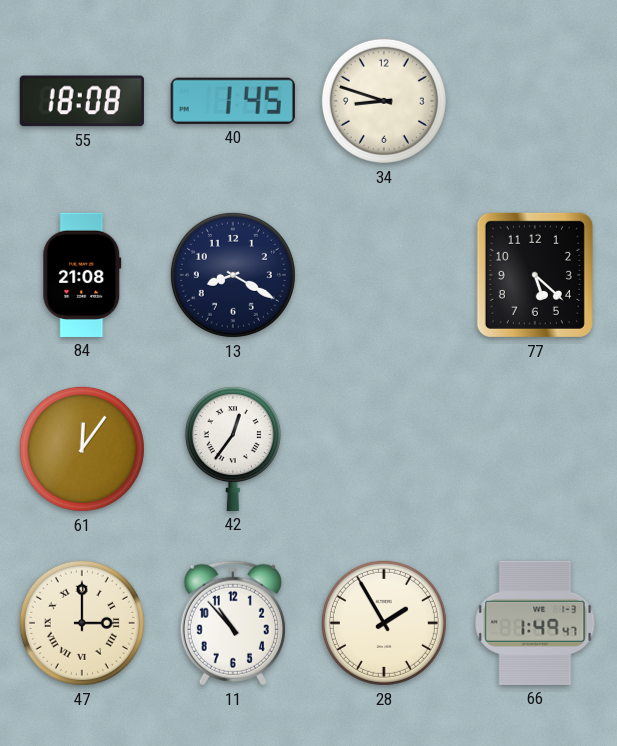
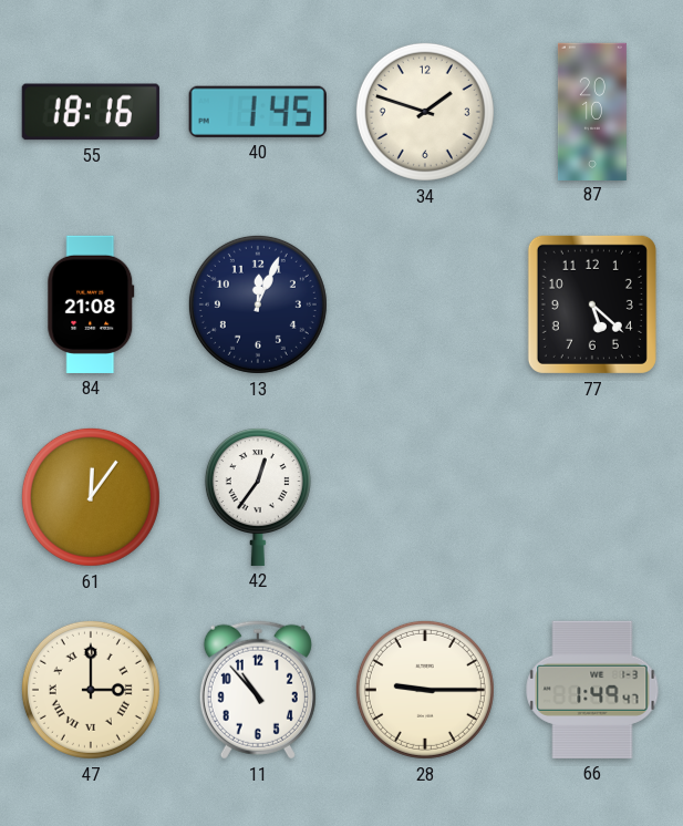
55: 18:08 -> 18:16 (91, 112)
34: 8:48 -> 1:48 (425, 112)
87: none -> 20:10 (592, 111)
13: 8:20 -> 12:04 (258, 304)
28: 1:55 -> 9:15 (425, 690)
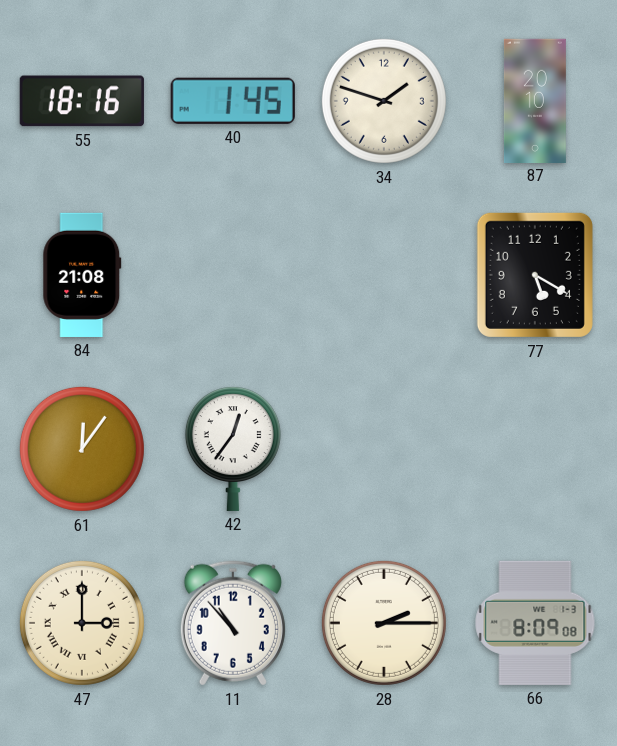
13: 12:04 -> none (258, 304)
77: 5:22 -> 5:20 (535, 275)
28: 9:15 -> 2:15 (384, 623)
66: 1:49 -> 8:09 (535, 623)
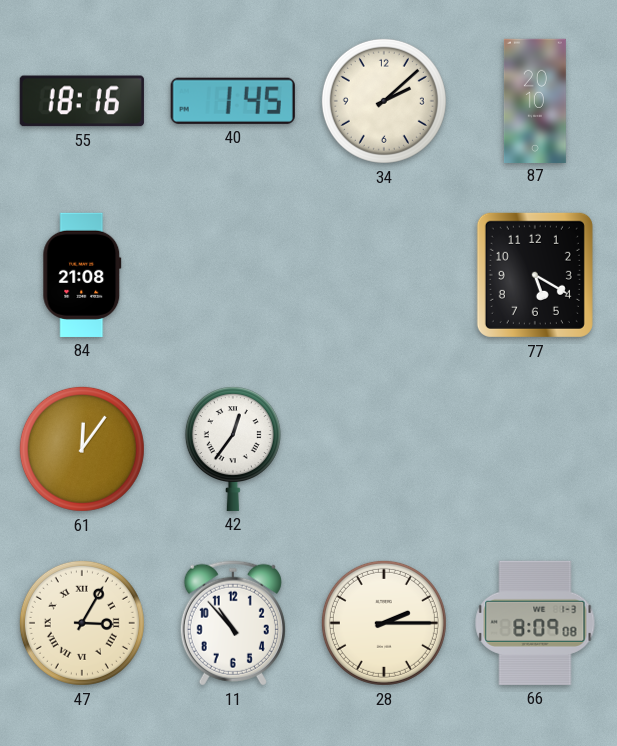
34: 1:48 -> 2:08 (384, 101)
47: 3:00 -> 3:05 (82, 623)
